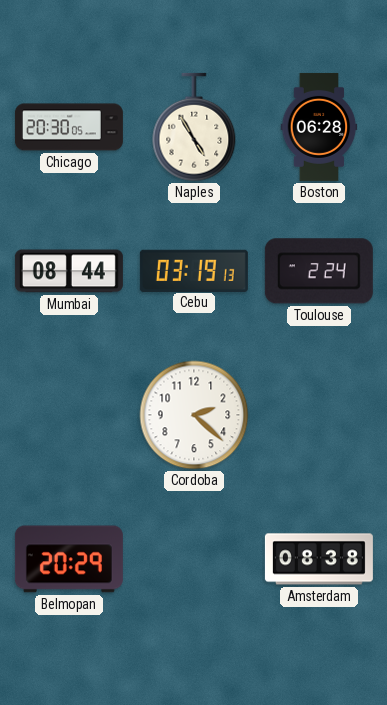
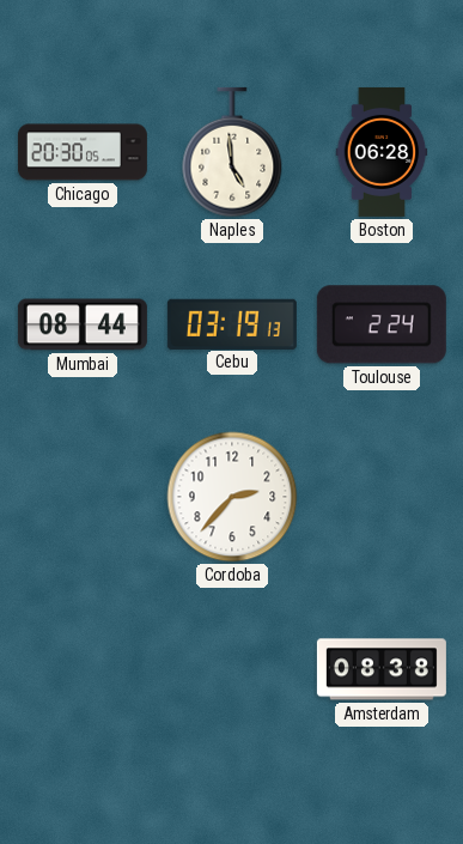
Naples: 4:55 -> 4:59 (232, 152)
Cordoba: 2:22 -> 2:37 (232, 497)
Belmopan: 20:29 -> none (69, 559)
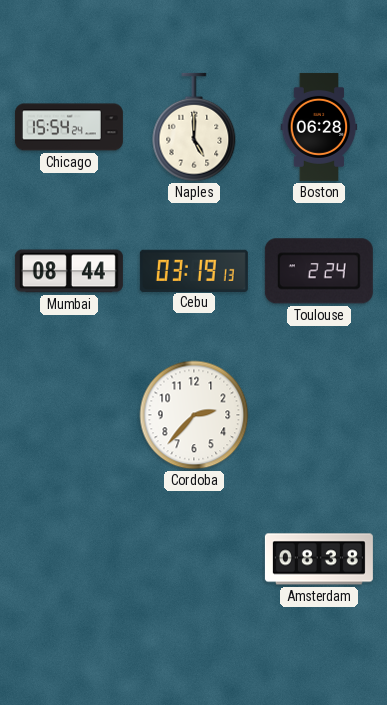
Chicago: 20:30 -> 15:54 (69, 127)
Naples: 4:59 -> 5:00 (194, 127)
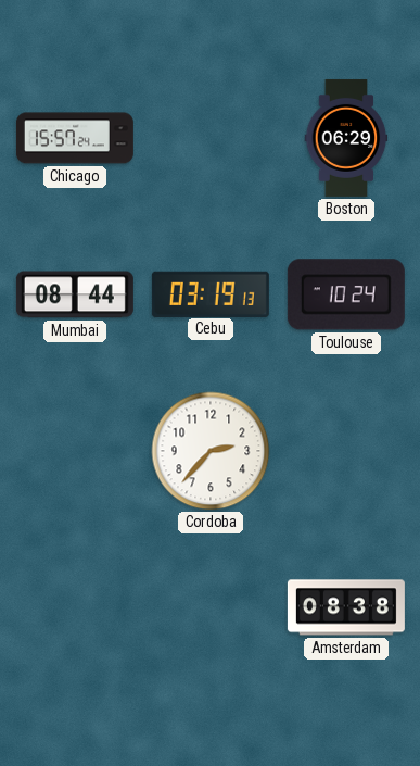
Chicago: 15:54 -> 15:57 (75, 138)
Naples: 5:00 -> none (194, 127)
Boston: 06:28 -> 06:29 (346, 138)
Toulouse: 2:24 -> 10:24 (346, 294)
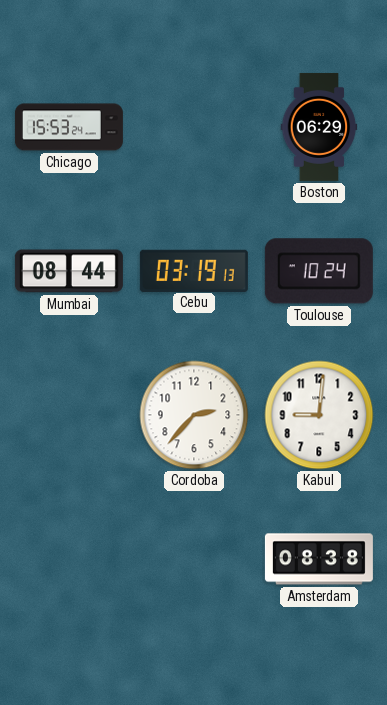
Chicago: 15:57 -> 15:53 (69, 127)
Kabul: none -> 9:01 (319, 415)
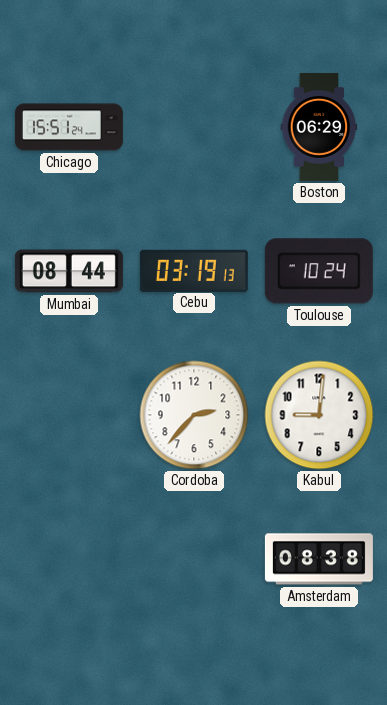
Chicago: 15:53 -> 15:51 (69, 127)
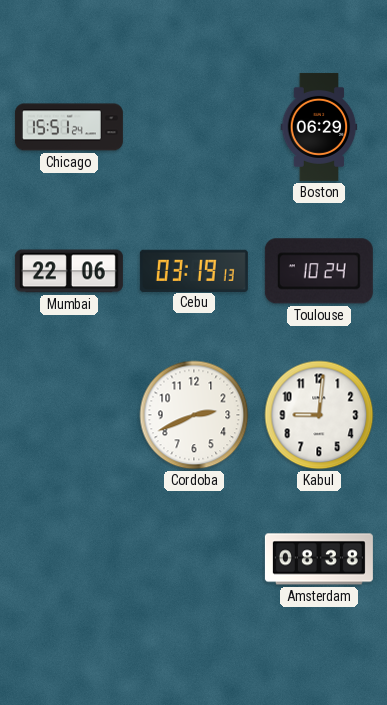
Mumbai: 08:44 -> 22:06 (69, 271)
Cordoba: 2:37 -> 2:41 (194, 415)
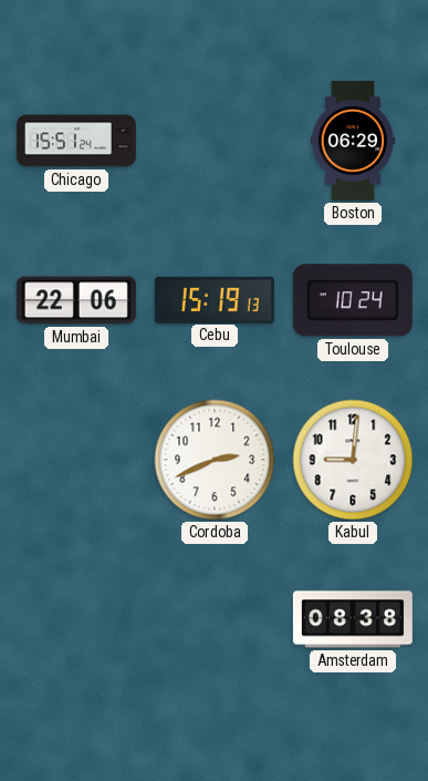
Cebu: 03:19 -> 15:19 (215, 299)
